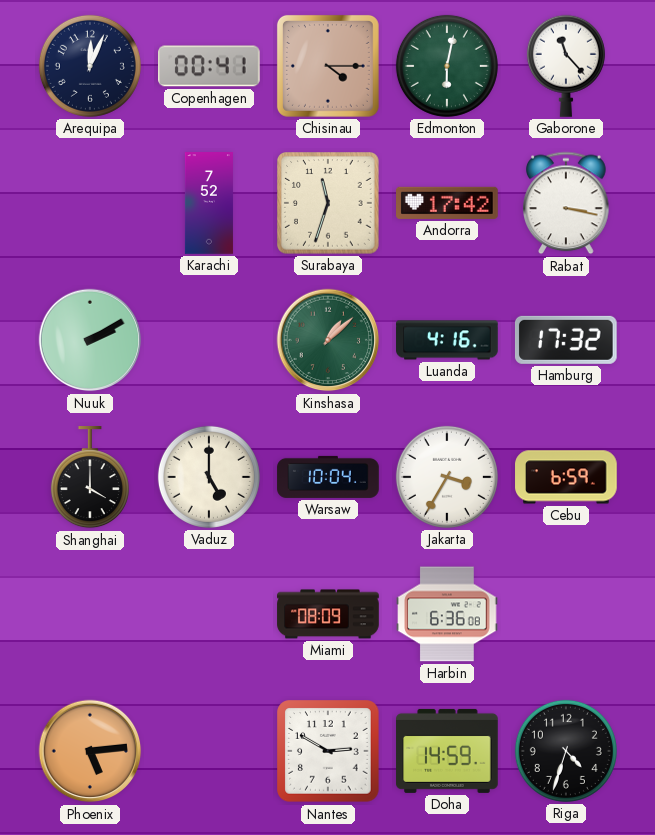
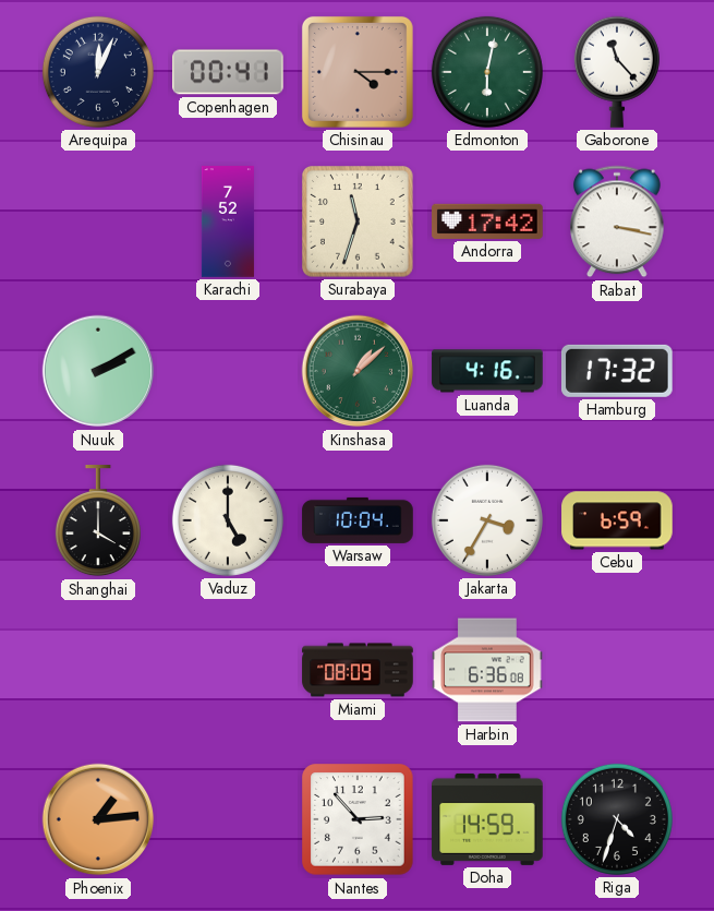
Phoenix: 5:14 -> 1:14 (98, 819)
Nantes: 2:50 -> 2:53 (358, 819)
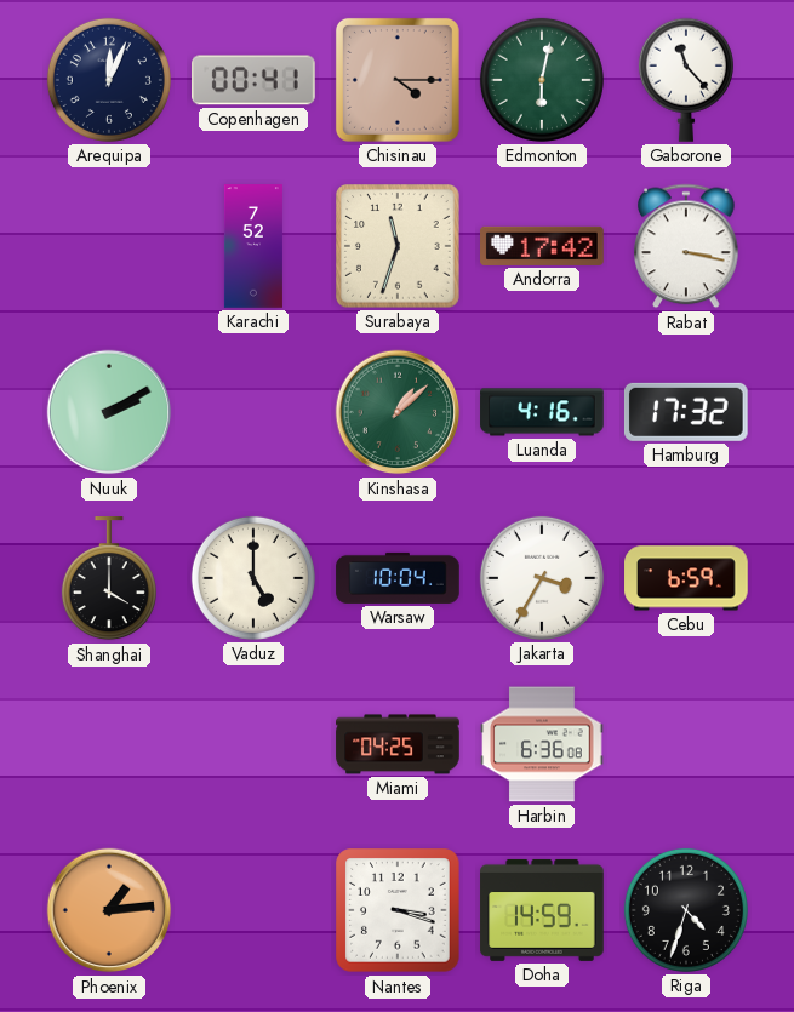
Miami: 08:09 -> 04:25 (398, 744)
Nantes: 2:53 -> 3:18 (398, 910)
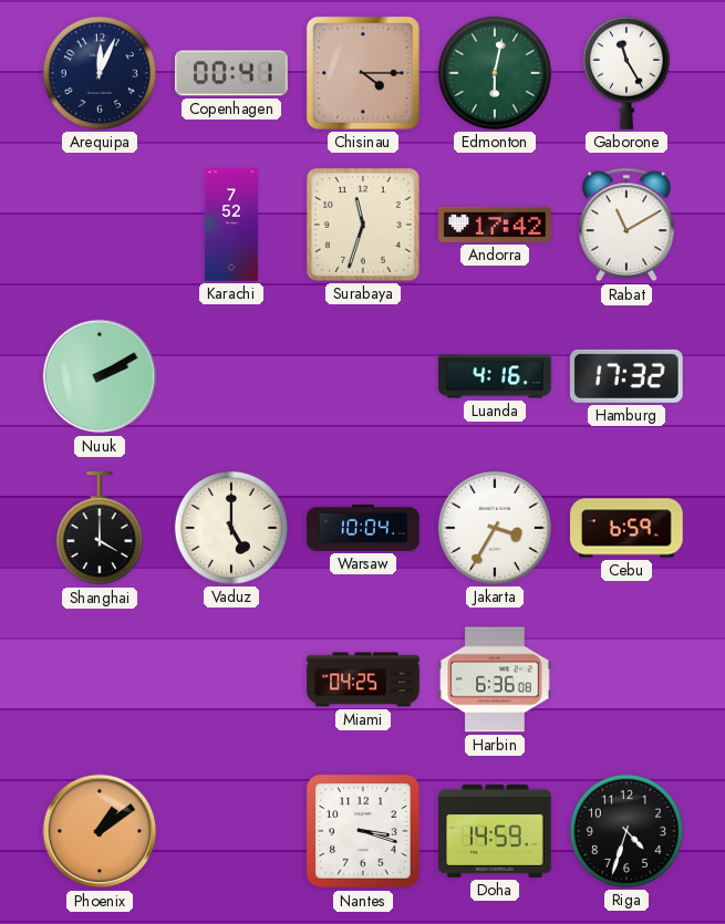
Gaborone: 11:23 -> 11:25 (626, 73)
Rabat: 3:17 -> 11:10 (626, 225)
Kinshasa: 1:08 -> none (398, 412)
Phoenix: 1:14 -> 1:09 (100, 831)
